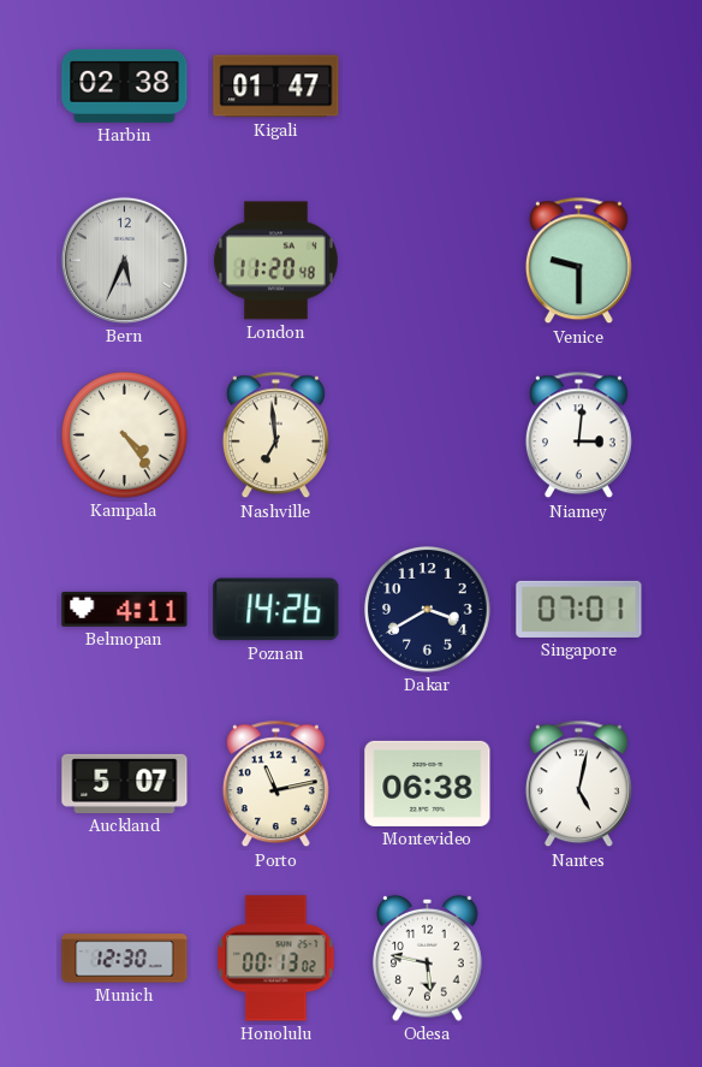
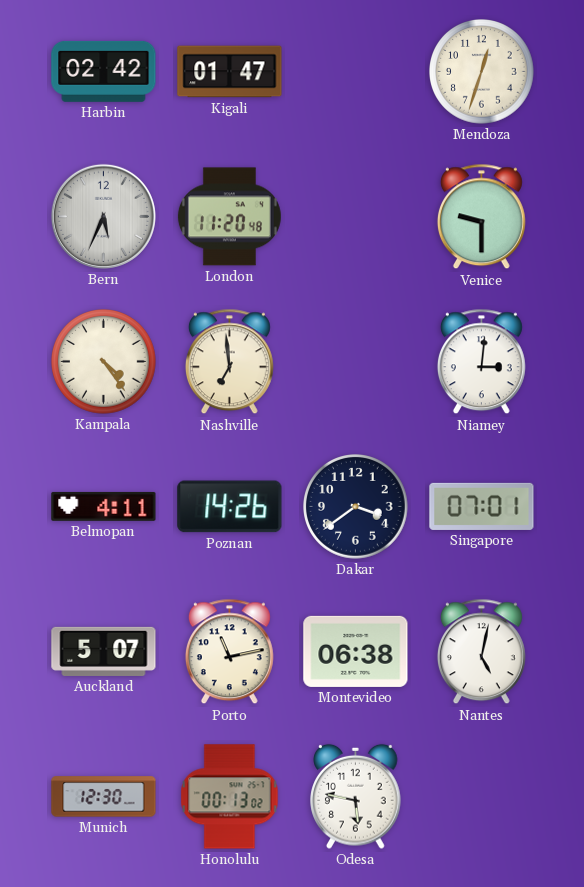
Harbin: 02:38 -> 02:42 (104, 71)
Mendoza: none -> 12:33 (482, 72)
Dakar: 3:40 -> 3:39 (356, 507)
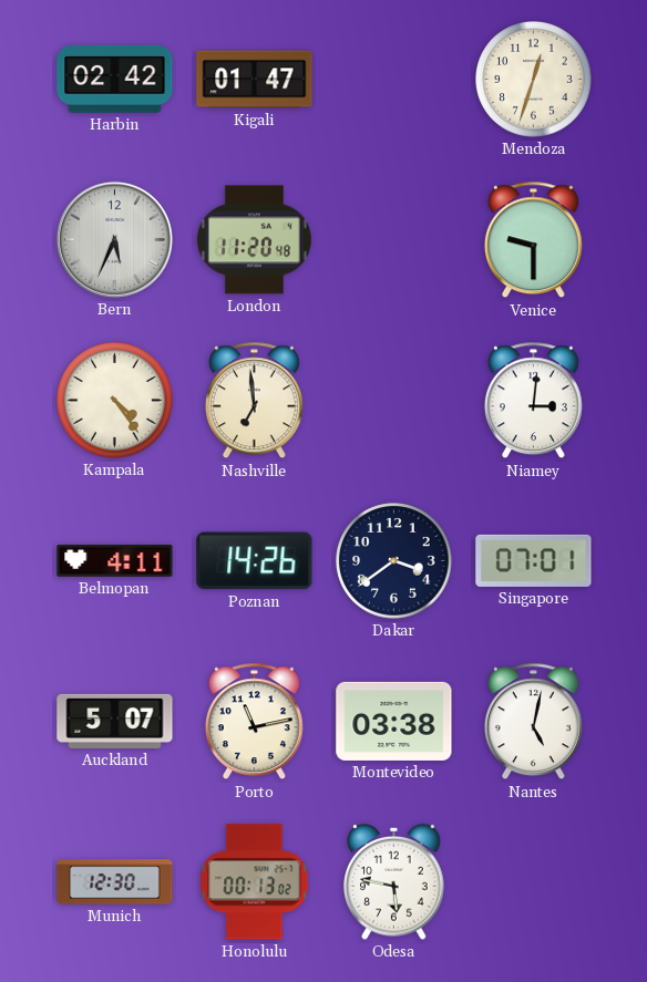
Montevideo: 06:38 -> 03:38 (394, 721)
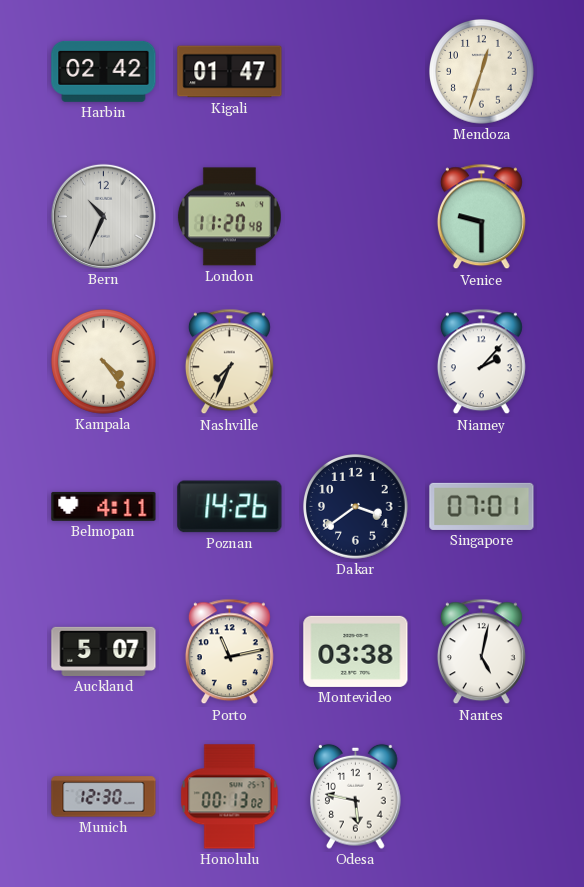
Bern: 5:34 -> 10:34 (103, 216)
Nashville: 6:59 -> 7:34 (229, 362)
Niamey: 3:01 -> 2:07 (481, 362)
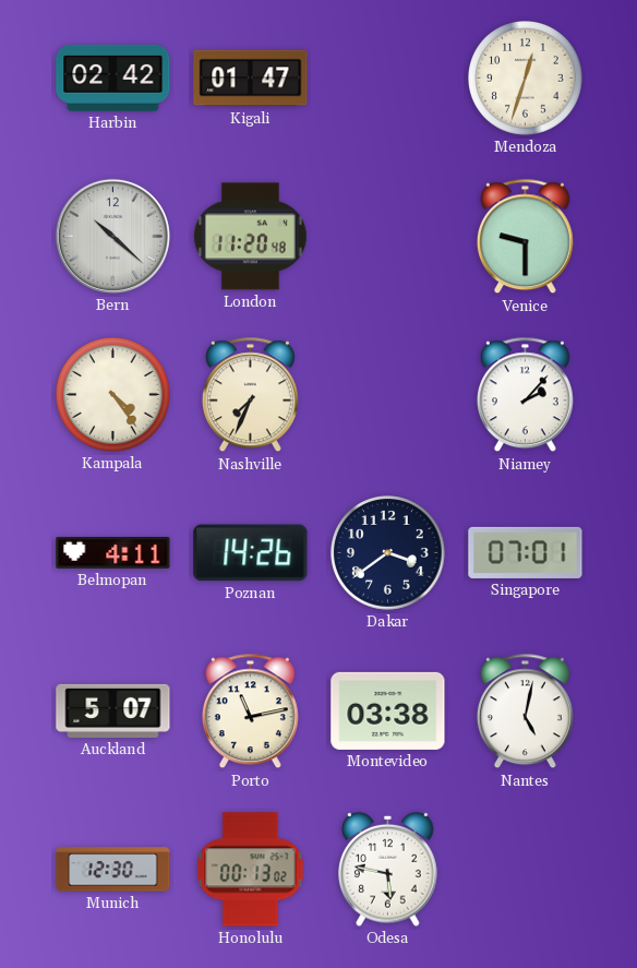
Bern: 10:34 -> 10:22 (112, 236)
